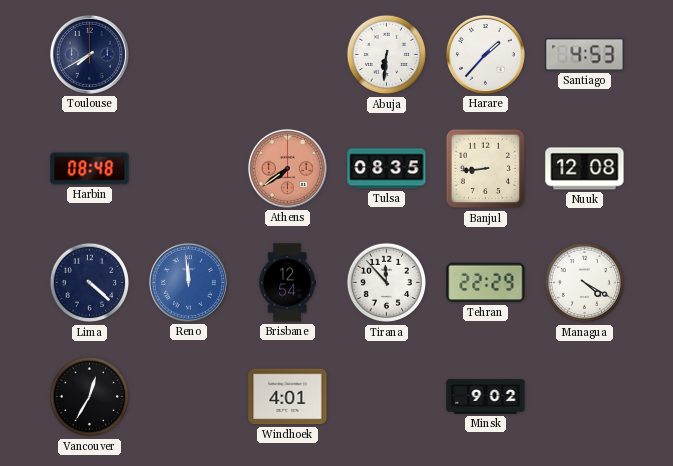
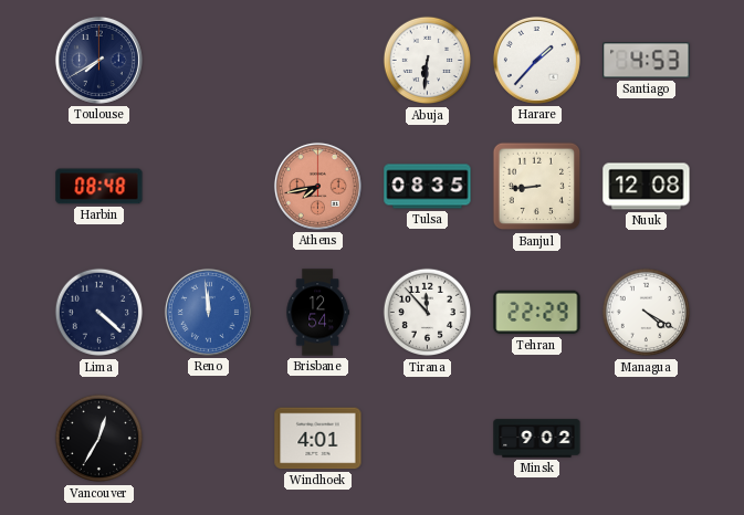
Athens: 7:39 -> 7:43 (317, 186)
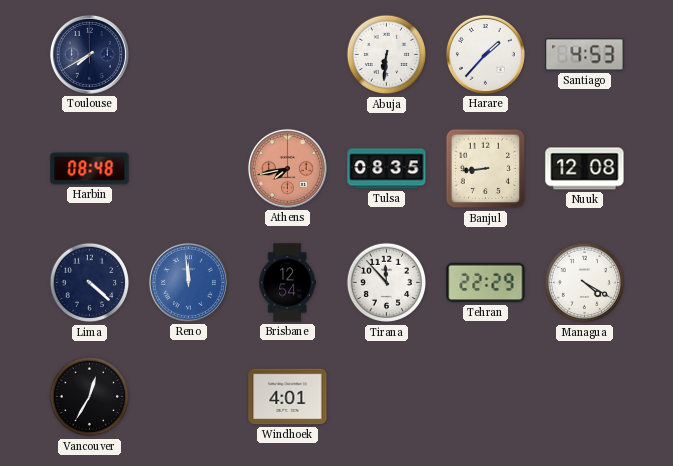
Minsk: 9:02 -> none (537, 439)
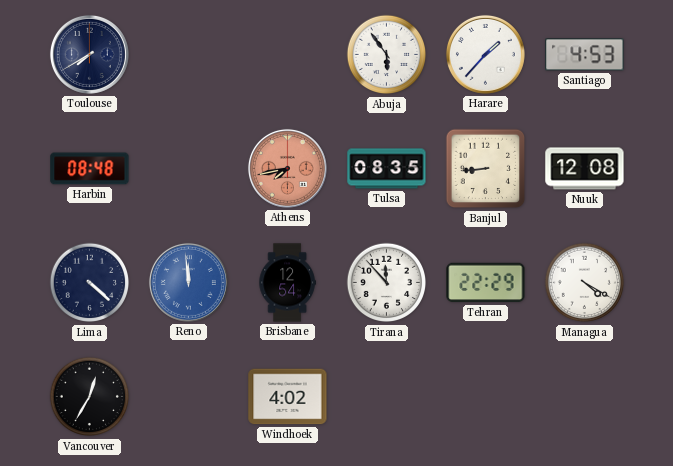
Abuja: 6:31 -> 5:54 (387, 55)
Windhoek: 4:01 -> 4:02 (288, 397)
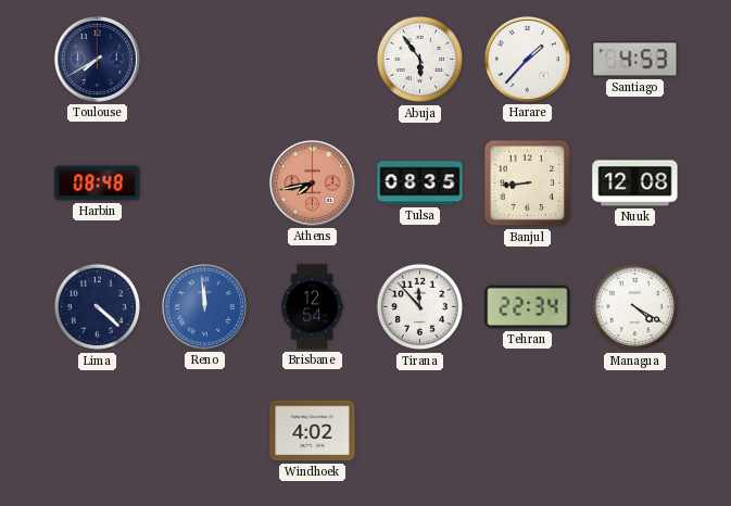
Tehran: 22:29 -> 22:34 (528, 307)
Vancouver: 12:35 -> none (90, 397)
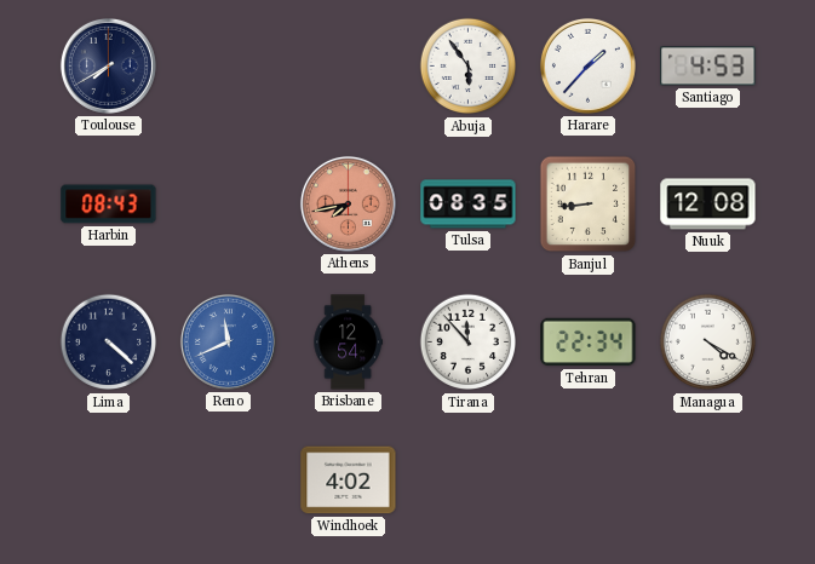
Harbin: 08:48 -> 08:43 (109, 205)
Reno: 11:59 -> 11:41 (228, 341)
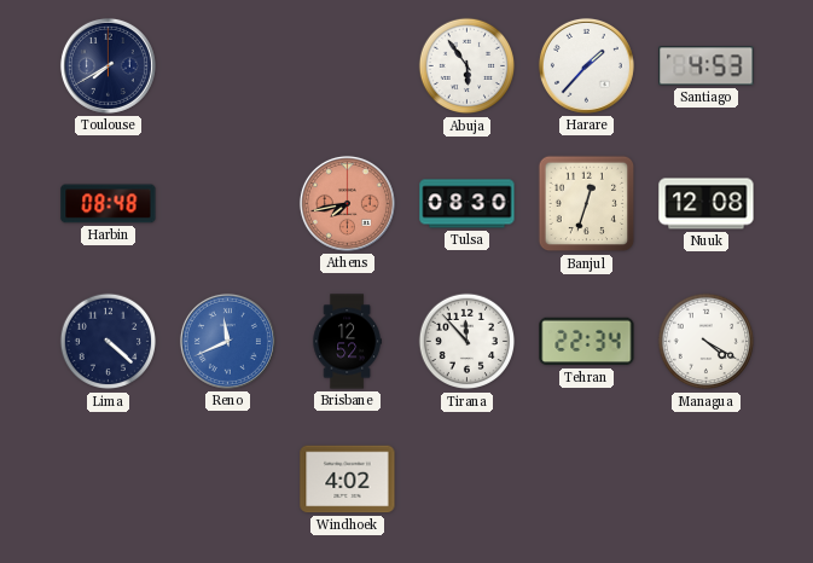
Harbin: 08:43 -> 08:48 (109, 204)
Tulsa: 08:35 -> 08:30 (468, 204)
Banjul: 8:44 -> 12:33 (587, 204)
Brisbane: 12:54 -> 12:52 (347, 342)
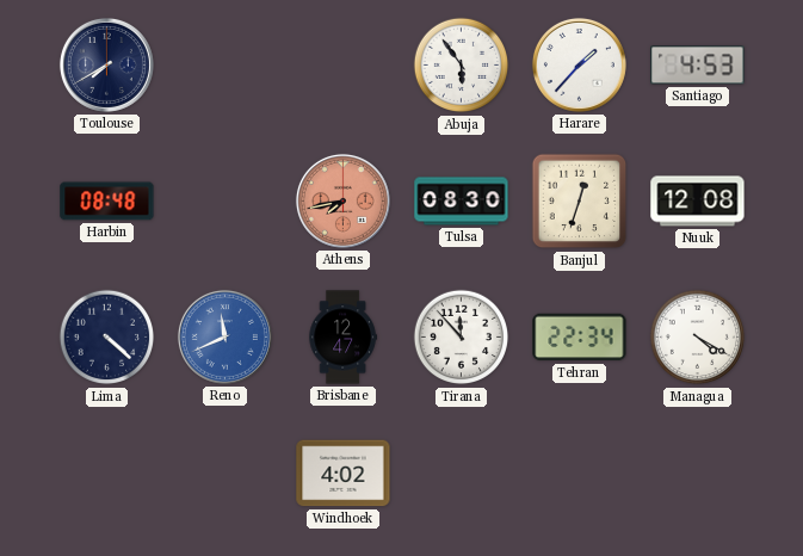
Brisbane: 12:52 -> 12:47 (342, 338)
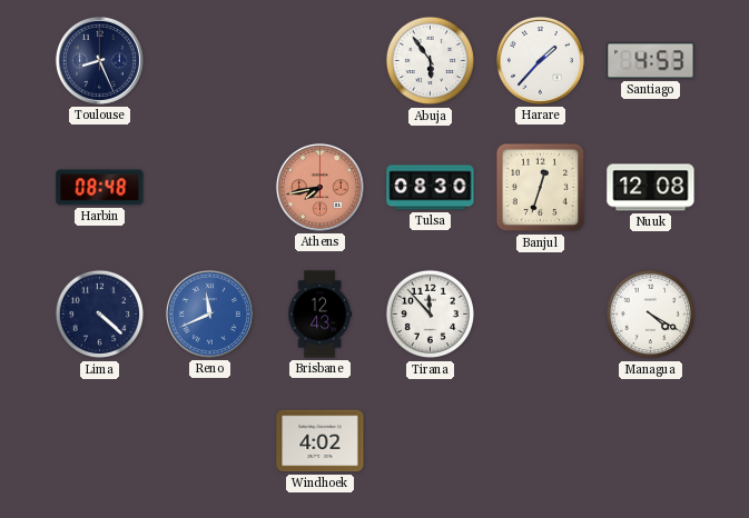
Toulouse: 7:40 -> 8:26 (99, 60)
Brisbane: 12:47 -> 12:43 (319, 315)
Tehran: 22:34 -> none (580, 338)
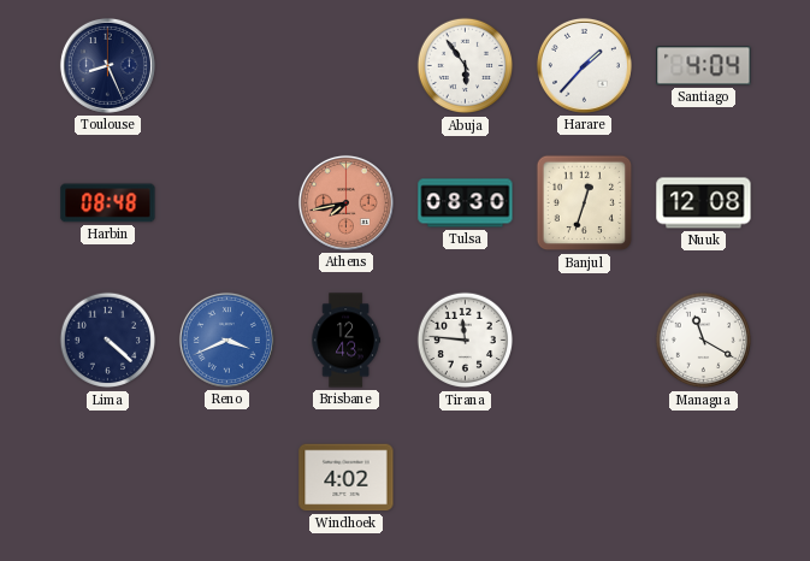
Santiago: 4:53 -> 4:04 (704, 66)
Reno: 11:41 -> 3:41 (226, 339)
Tirana: 11:53 -> 11:46 (466, 341)
Managua: 4:20 -> 11:20 (704, 341)
